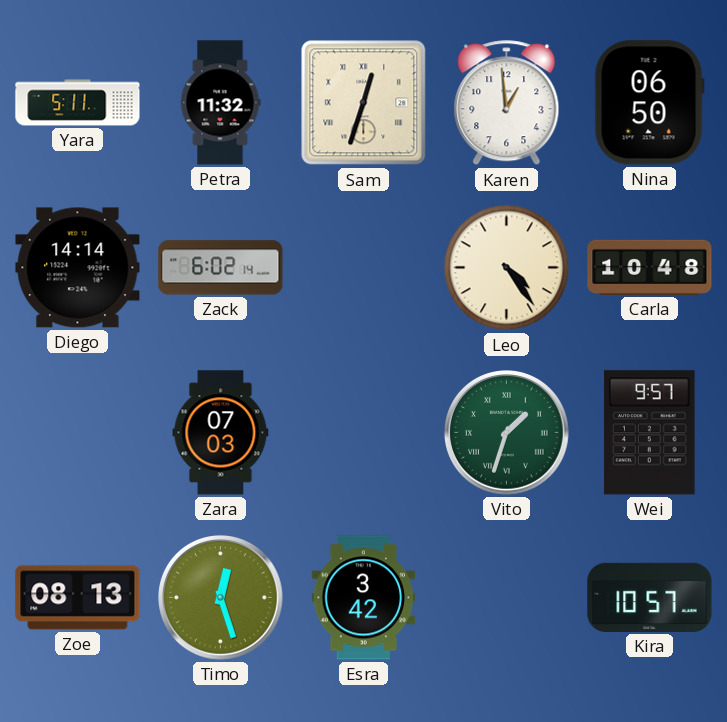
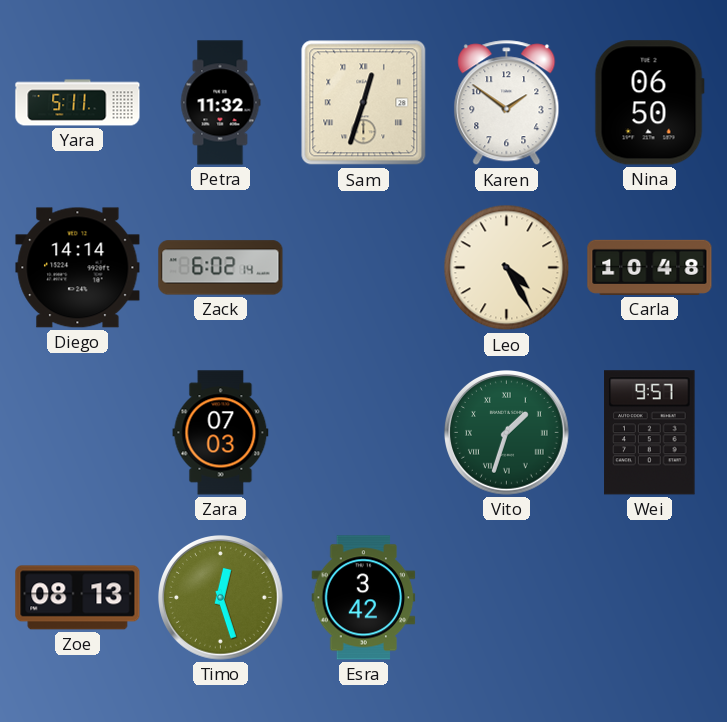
Karen: 12:59 -> 1:51 (507, 103)
Leo: 4:24 -> 4:25 (507, 268)
Kira: 10:57 -> none (650, 597)
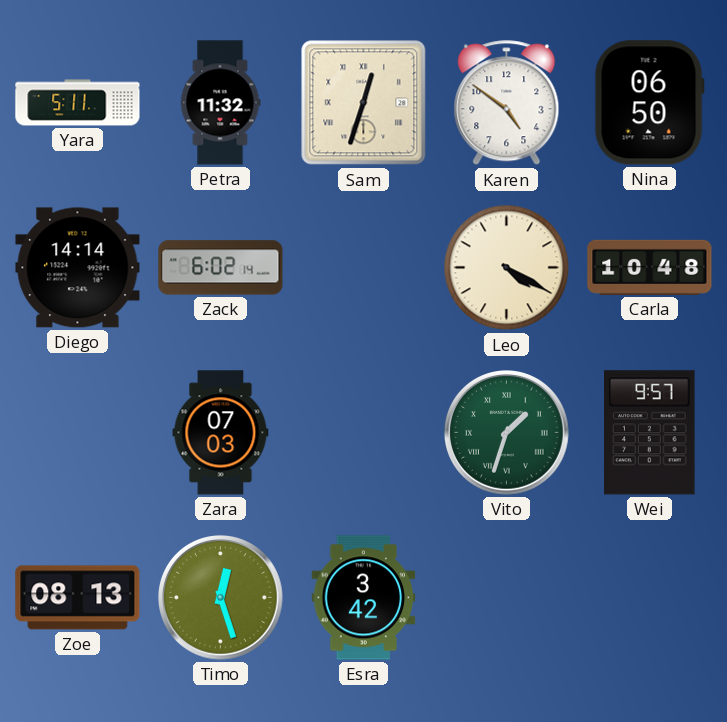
Karen: 1:51 -> 4:51 (507, 103)
Leo: 4:25 -> 4:20 (507, 268)
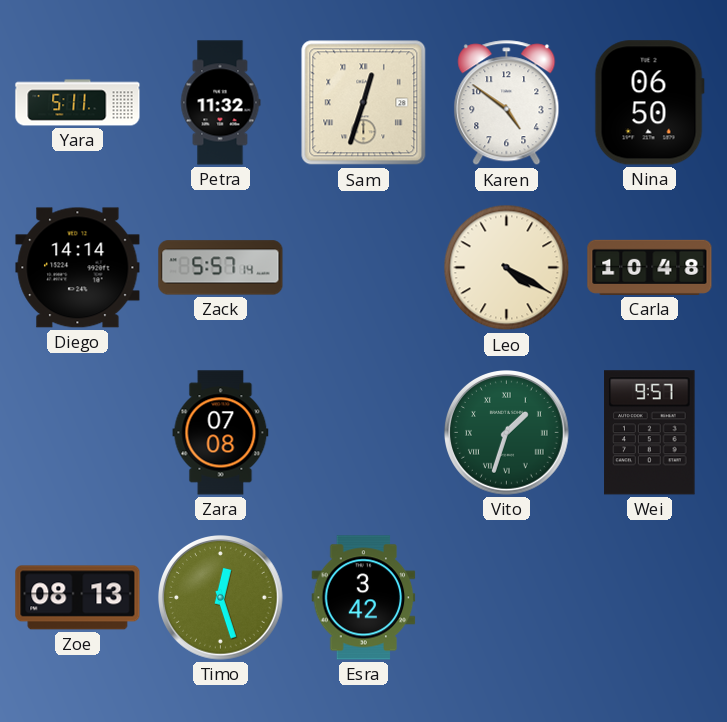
Zack: 6:02 -> 5:57 (221, 268)
Zara: 07:03 -> 07:08 (221, 433)
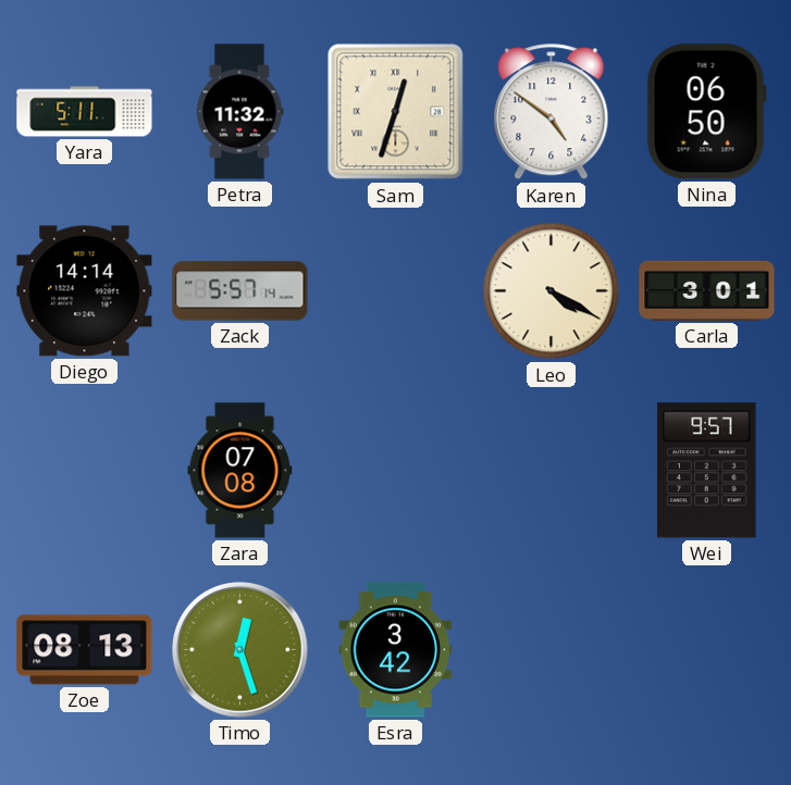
Carla: 10:48 -> 3:01 (707, 290)
Vito: 1:33 -> none (507, 433)
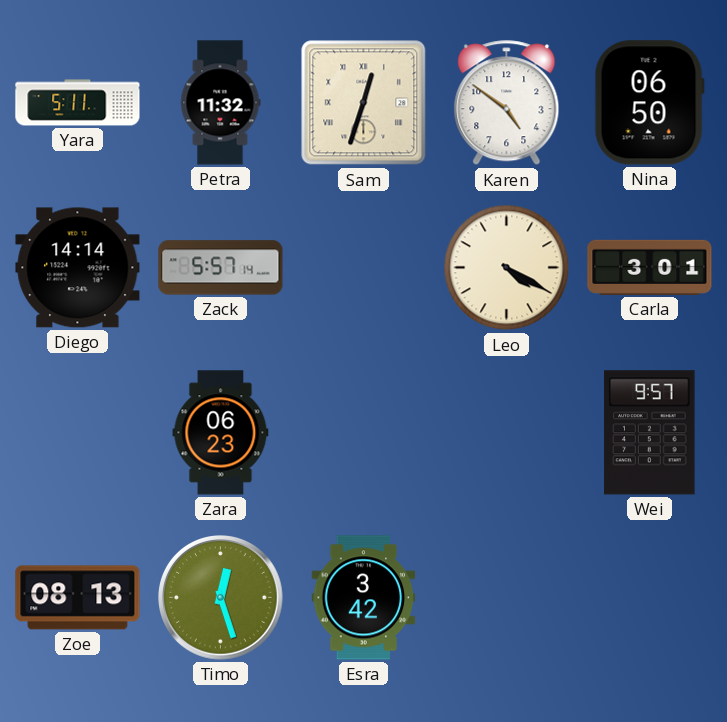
Zara: 07:08 -> 06:23 (221, 433)
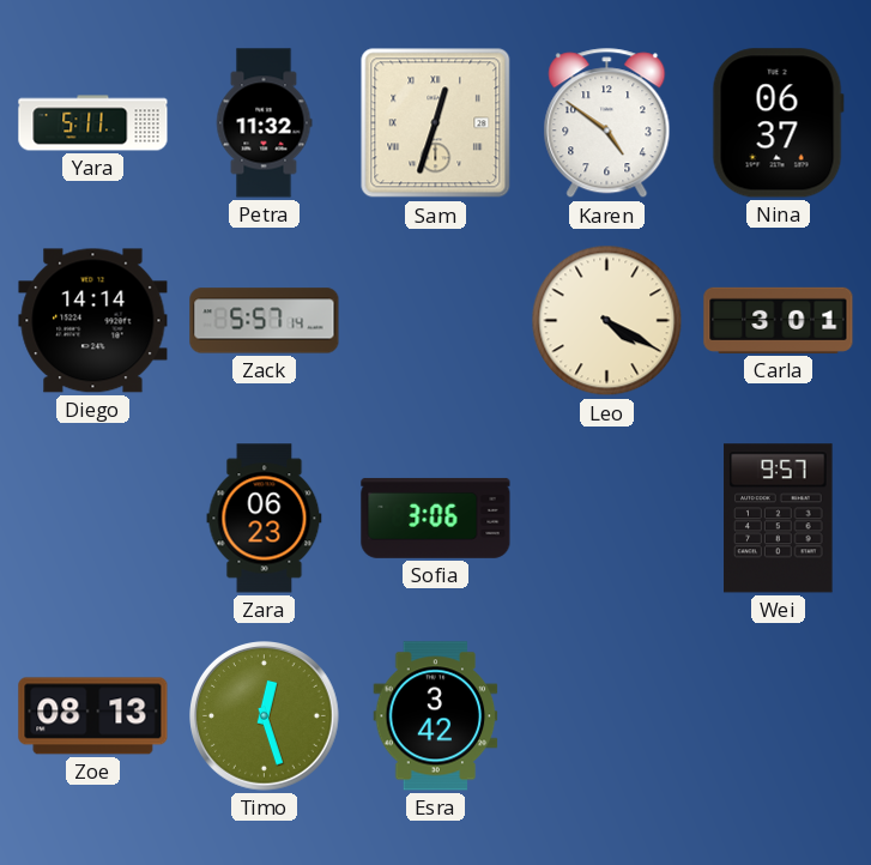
Nina: 06:50 -> 06:37 (778, 123)
Sofia: none -> 3:06 (436, 518)
